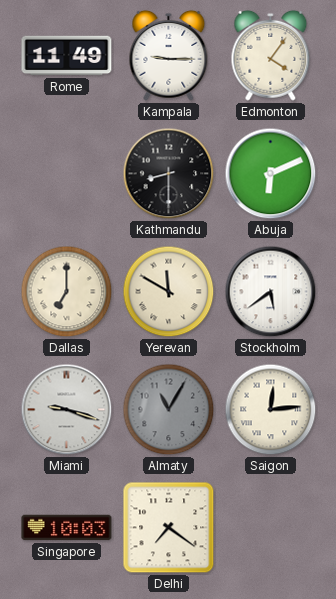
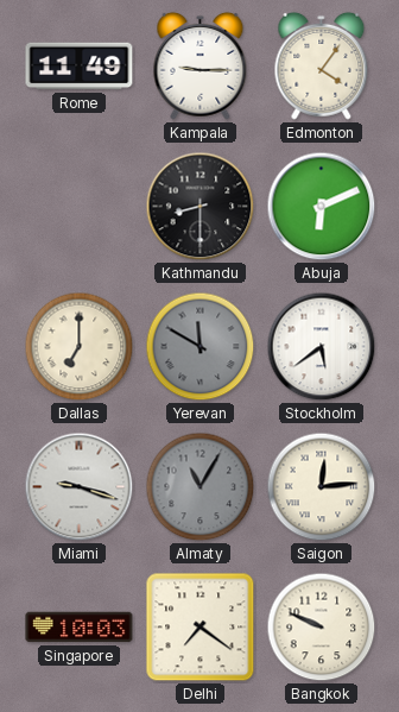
Yerevan dial: cream -> grey (201, 347)
Bangkok: none -> 9:49 (322, 628)
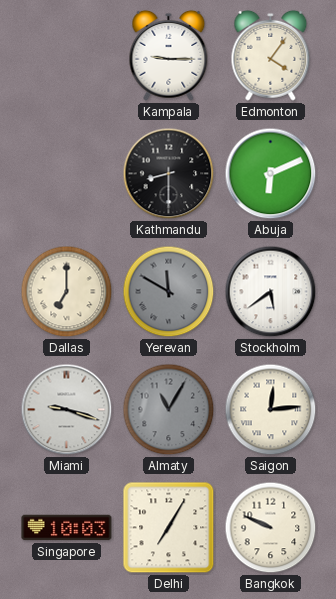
Rome: 11:49 -> none (80, 67)
Delhi: 7:21 -> 7:05 (169, 528)
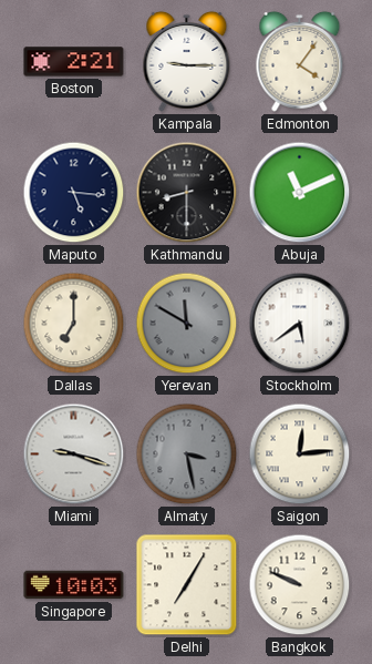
Boston: none -> 2:21 (74, 62)
Maputo: none -> 5:16 (74, 193)
Abuja: 6:11 -> 11:11 (300, 193)
Almaty: 11:05 -> 3:28 (187, 454)
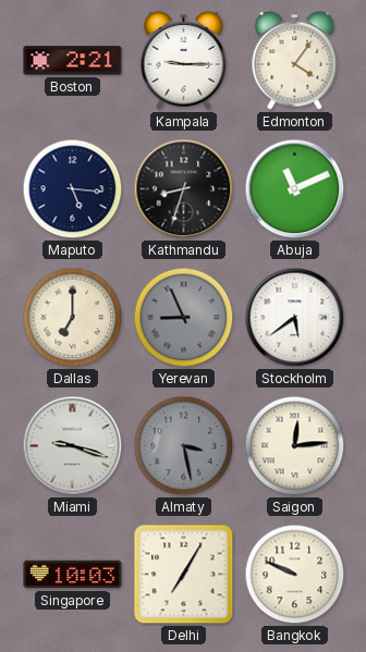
Kathmandu: 8:30 -> 8:33 (184, 189)
Yerevan: 11:50 -> 8:56 (184, 318)
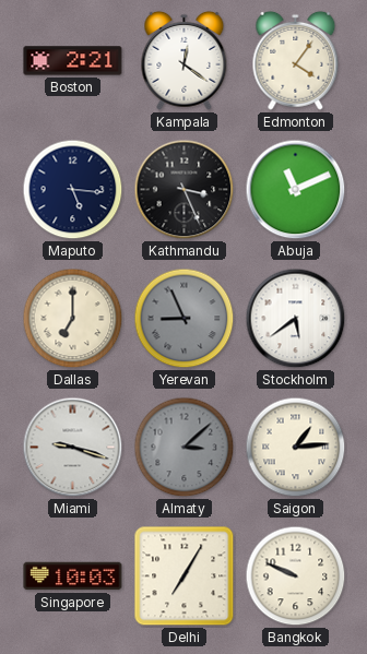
Kampala: 9:15 -> 12:21 (185, 60)
Kathmandu: 8:33 -> 3:26 (185, 190)
Almaty: 3:28 -> 3:08 (185, 448)
Saigon: 12:14 -> 1:14 (296, 448)
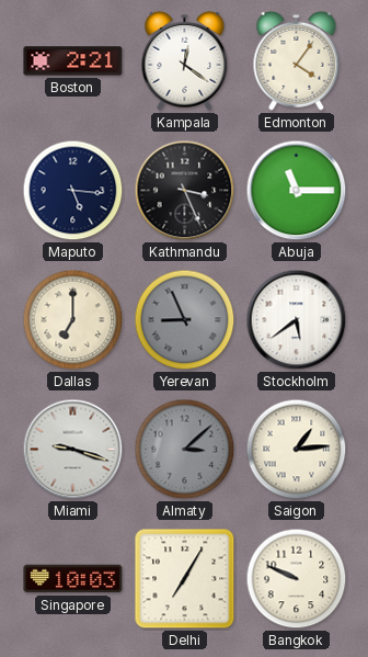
Abuja: 11:11 -> 11:15 (297, 191)
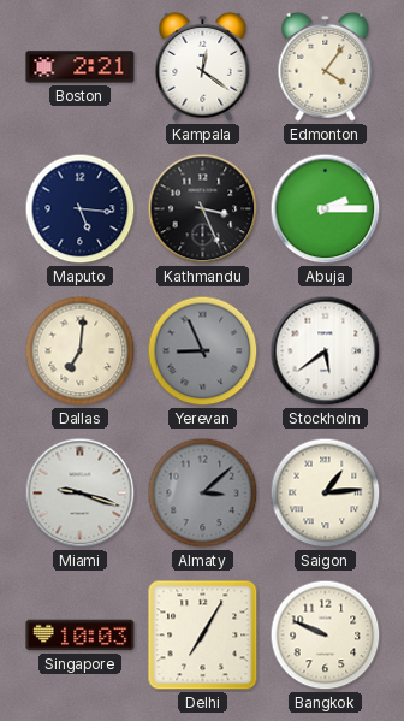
Abuja: 11:15 -> 2:15 (326, 209)
Dallas: 7:00 -> 7:01 (81, 351)
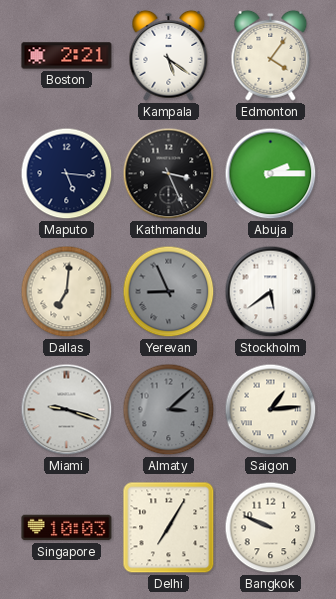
Kampala: 12:21 -> 5:21 (169, 55)
